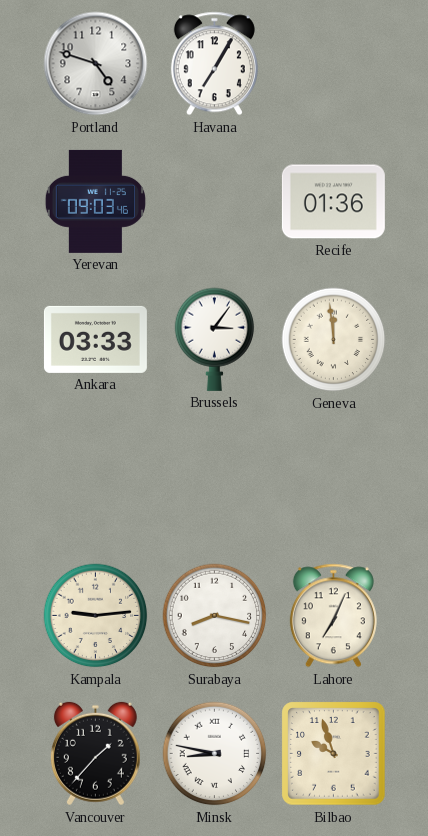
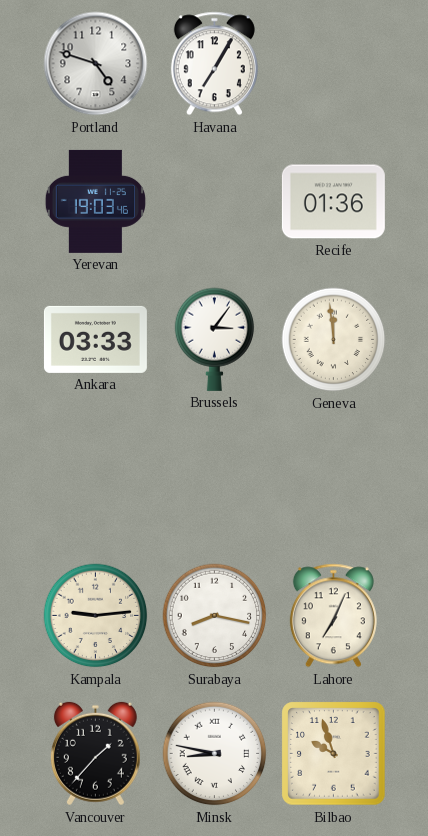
Yerevan: 09:03 -> 19:03 (95, 201)
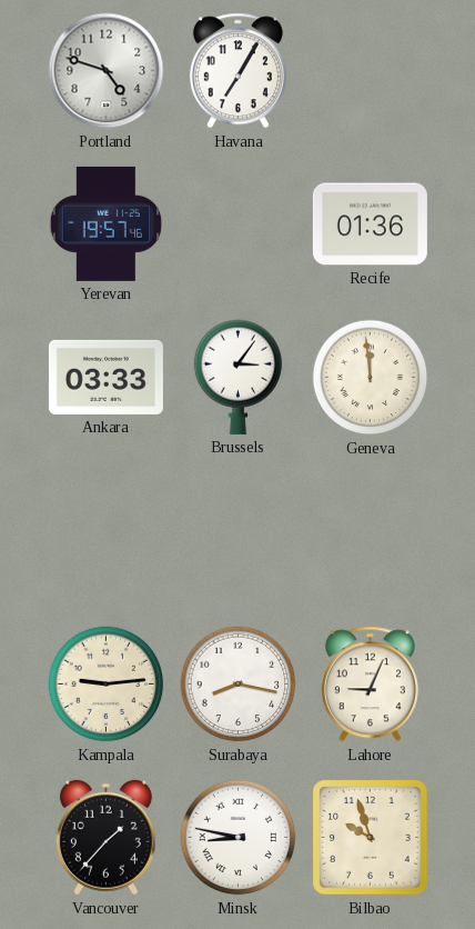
Yerevan: 19:03 -> 19:57 (105, 223)
Lahore: 7:04 -> 9:04 (370, 685)
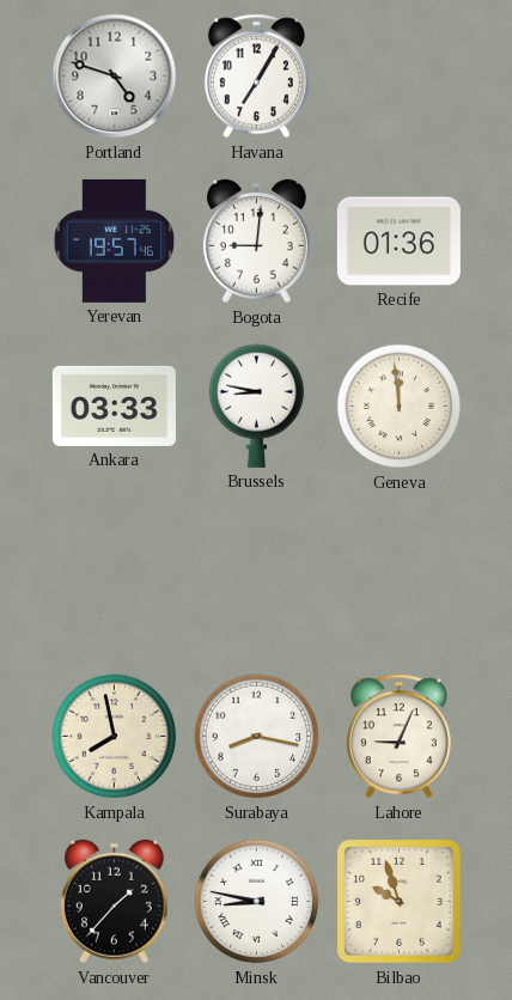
Bogota: none -> 9:01 (256, 242)
Brussels: 3:06 -> 8:47 (257, 406)
Kampala: 9:14 -> 7:58 (115, 737)
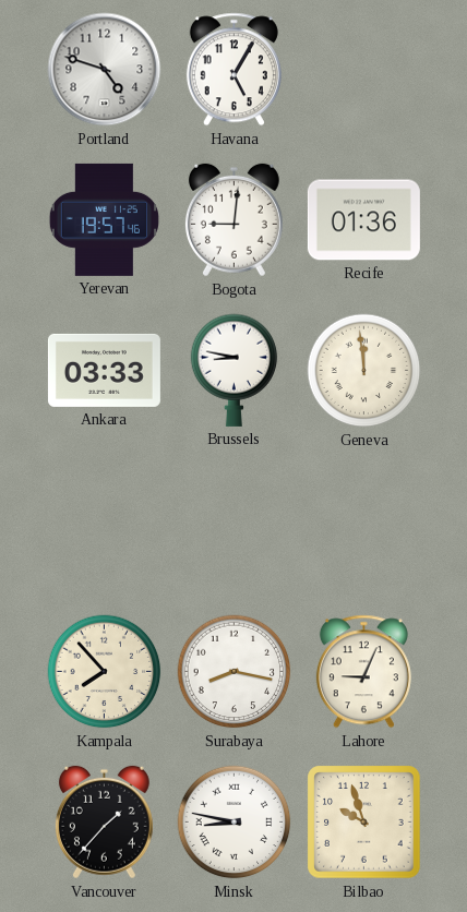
Havana: 7:05 -> 5:05 (234, 70)
Kampala: 7:58 -> 7:53 (105, 672)
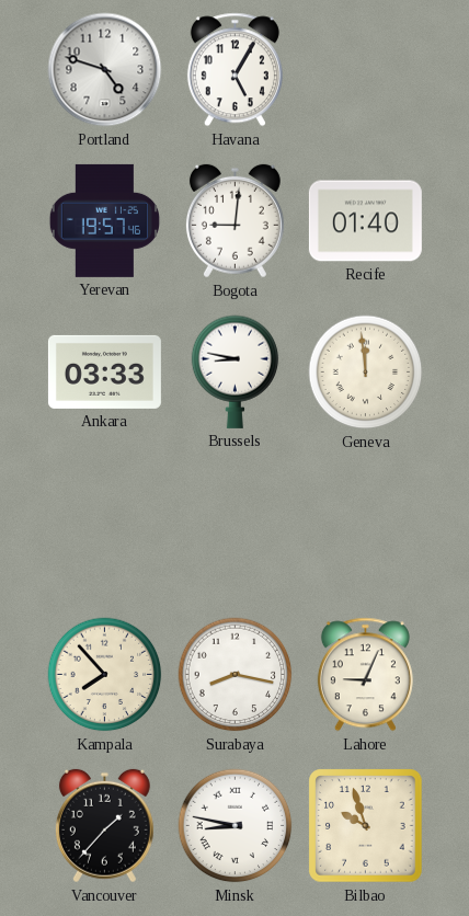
Recife: 01:36 -> 01:40 (365, 221)
